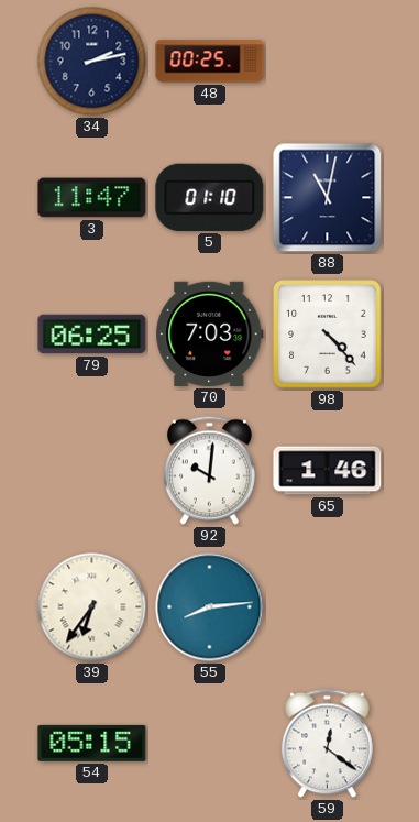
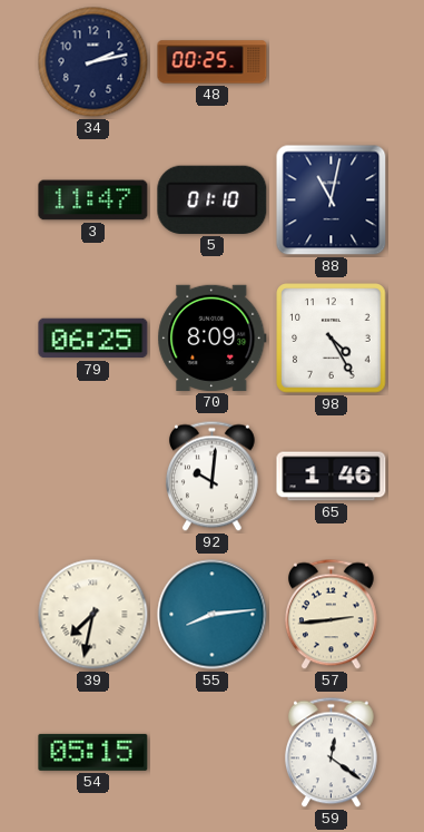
70: 7:03 -> 8:09 (213, 337)
98: 4:23 -> 4:25 (332, 339)
39: 6:36 -> 7:32 (93, 615)
57: none -> 2:44 (331, 615)
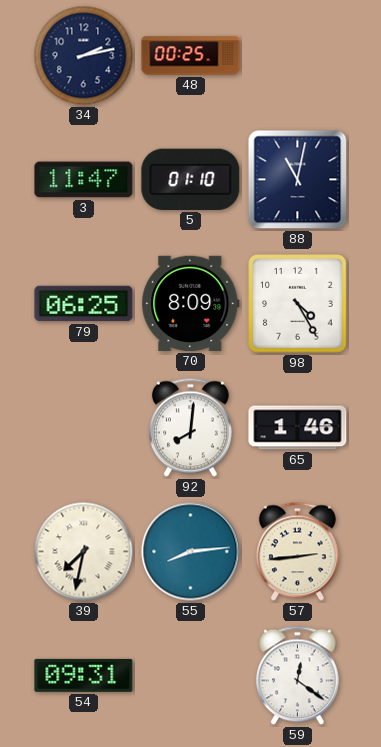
92: 10:01 -> 8:01 (190, 428)
54: 05:15 -> 09:31 (84, 675)
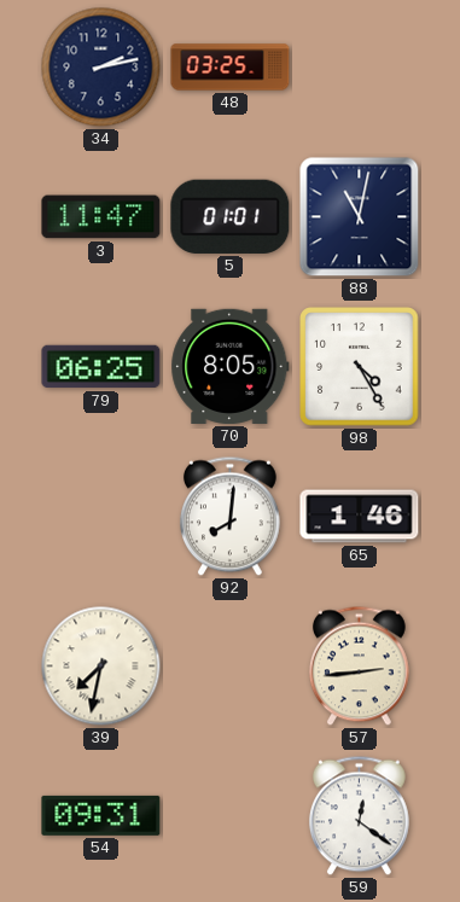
48: 00:25 -> 03:25 (231, 68)
5: 01:10 -> 01:01 (231, 216)
70: 8:09 -> 8:05 (231, 366)
55: 8:14 -> none (191, 552)
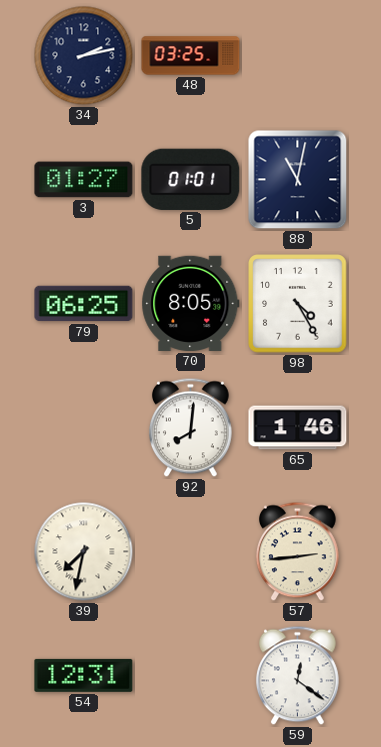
3: 11:47 -> 01:27 (84, 180)
54: 09:31 -> 12:31 (84, 675)
